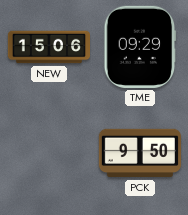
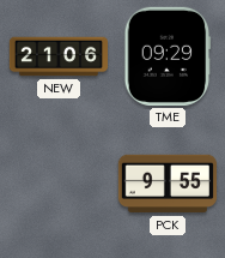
NEW: 15:06 -> 21:06 (57, 56)
PCK: 9:50 -> 9:55 (166, 184)
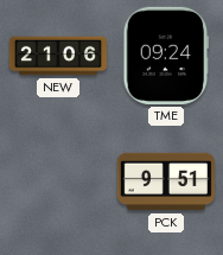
TME: 09:29 -> 09:24 (166, 56)
PCK: 9:55 -> 9:51 (165, 181)
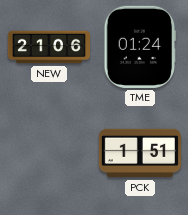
TME: 09:24 -> 01:24 (140, 47)
PCK: 9:51 -> 1:51 (139, 153)
